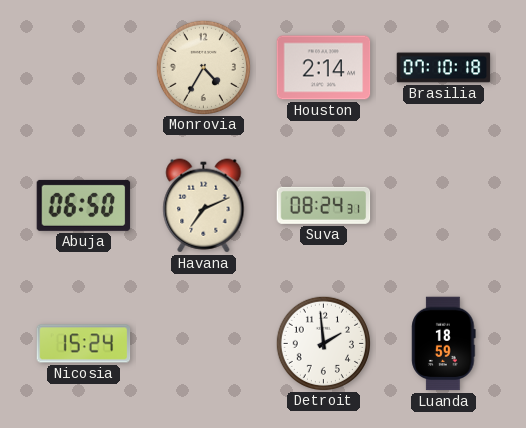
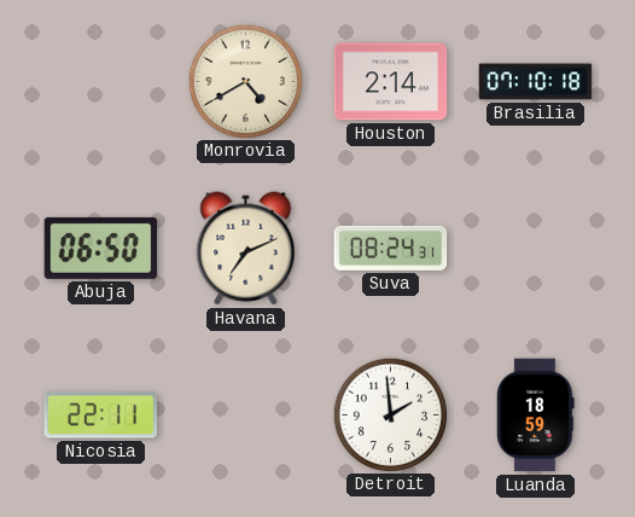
Monrovia: 4:35 -> 4:40 (245, 81)
Nicosia: 15:24 -> 22:11 (101, 416)
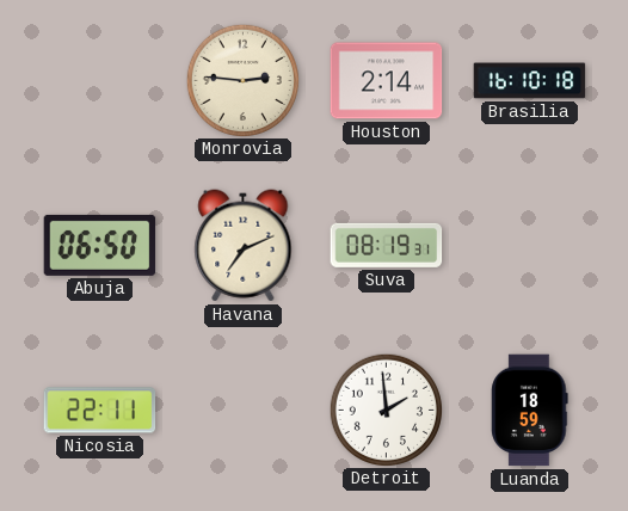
Monrovia: 4:40 -> 2:46 (242, 80)
Brasilia: 07:10 -> 16:10 (530, 81)
Suva: 08:24 -> 08:19 (387, 245)
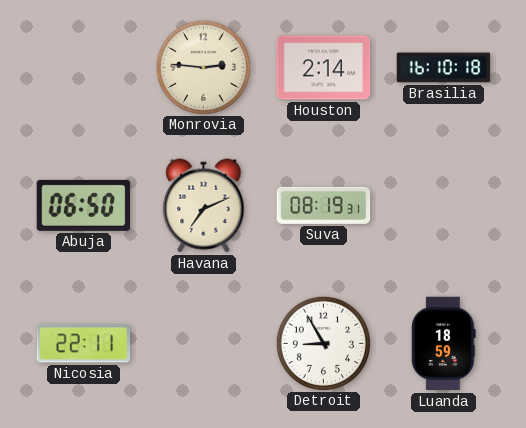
Detroit: 1:59 -> 8:55 (323, 343)
